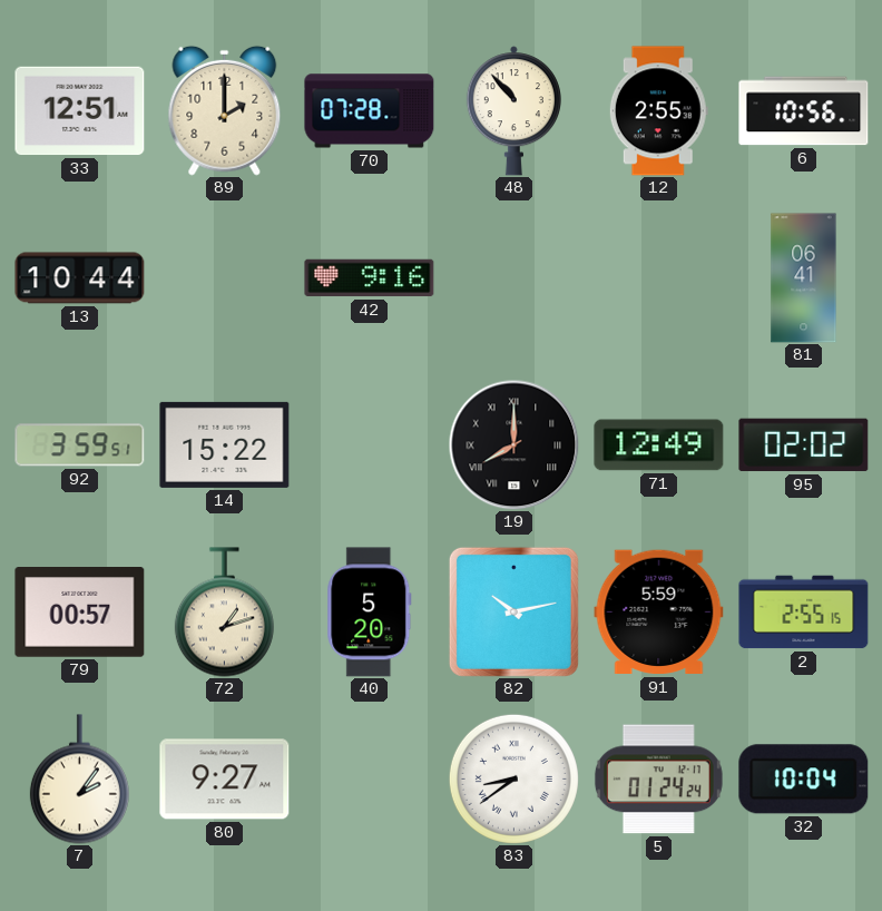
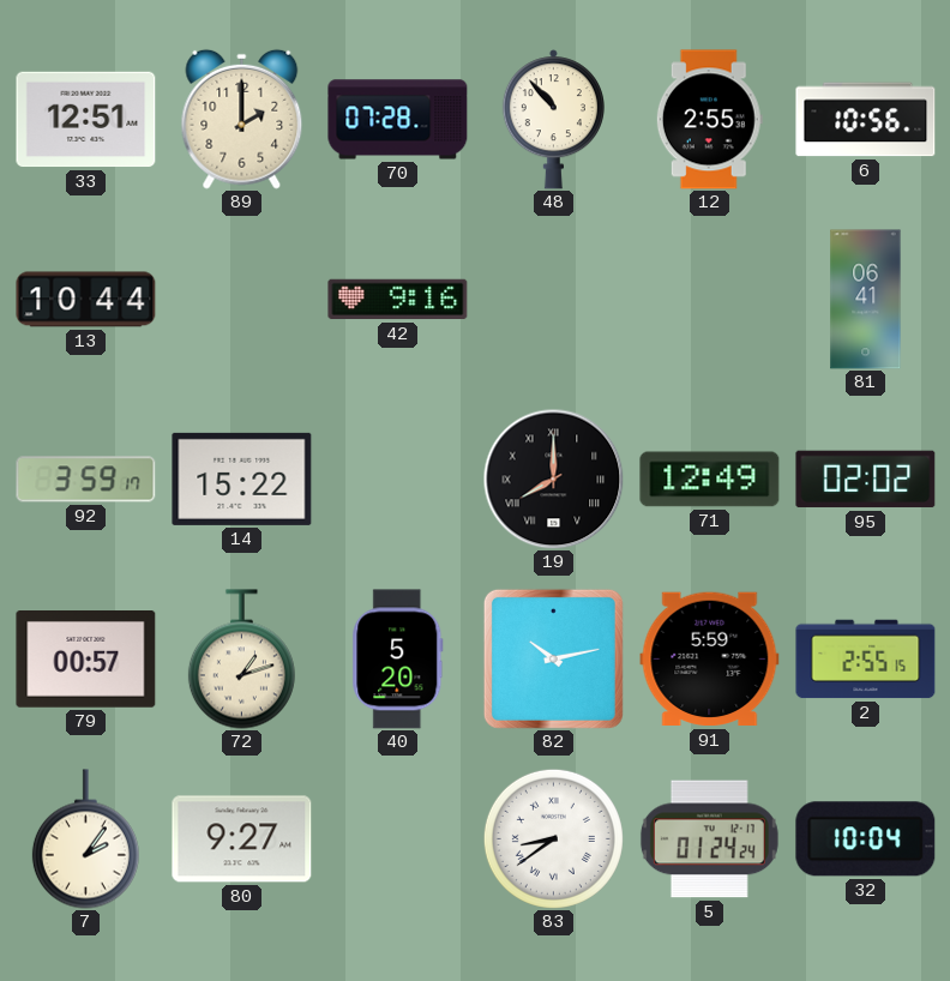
92: 3:59:51 -> 3:59:17 (86, 480)
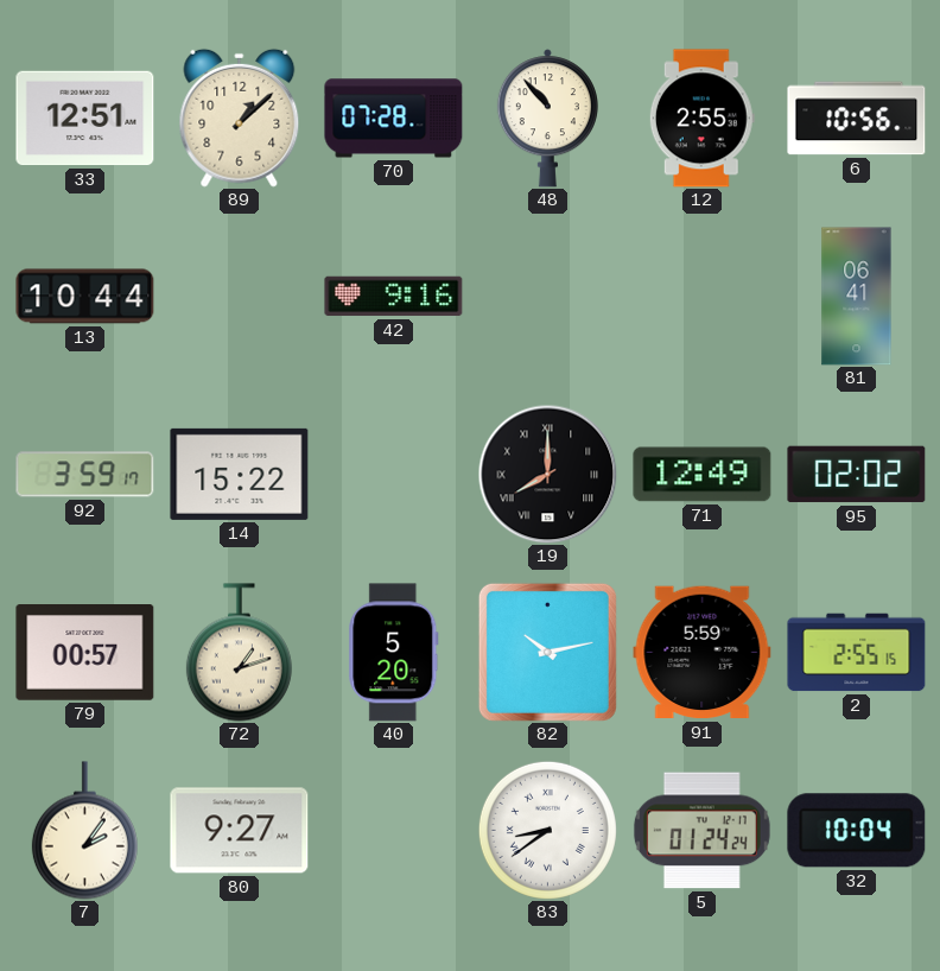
89: 2:00 -> 1:08 (240, 118)
